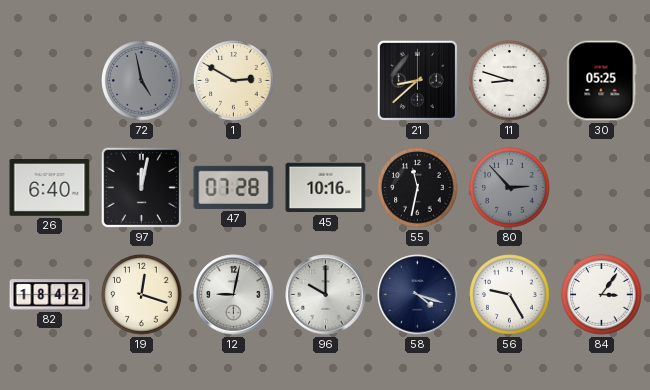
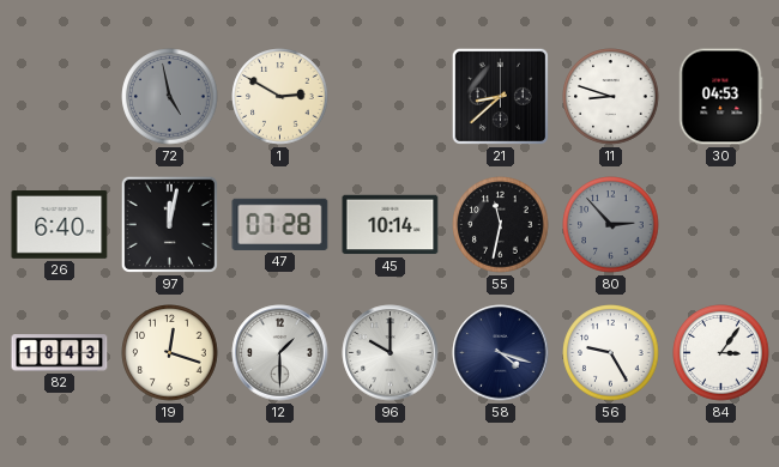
30: 05:25 -> 04:53 (721, 97)
45: 10:16 -> 10:14 (391, 225)
82: 18:42 -> 18:43 (60, 353)
12: 9:02 -> 1:30 (280, 353)
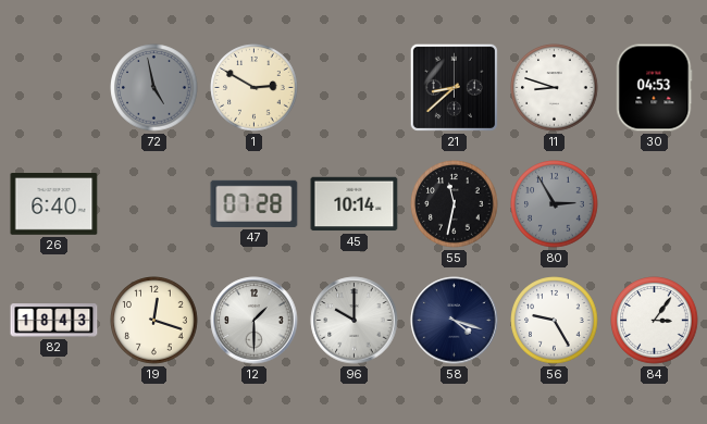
97: 12:02 -> none (169, 224)
80: 2:53 -> 2:55 (555, 204)
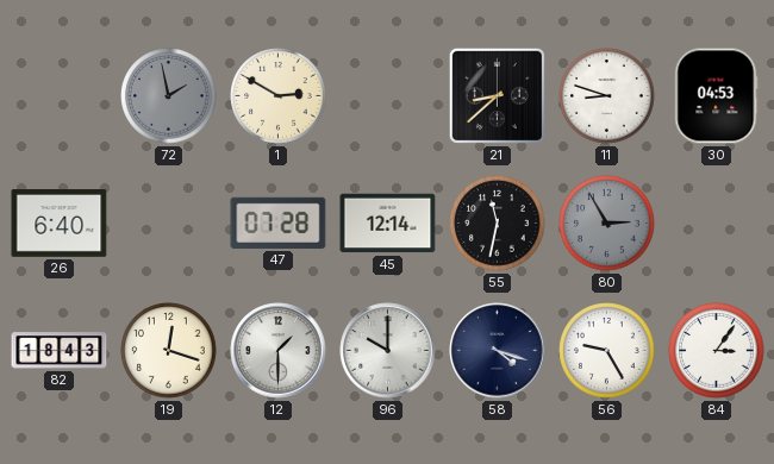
72: 4:58 -> 1:58 (169, 96)
45: 10:14 -> 12:14 (388, 224)
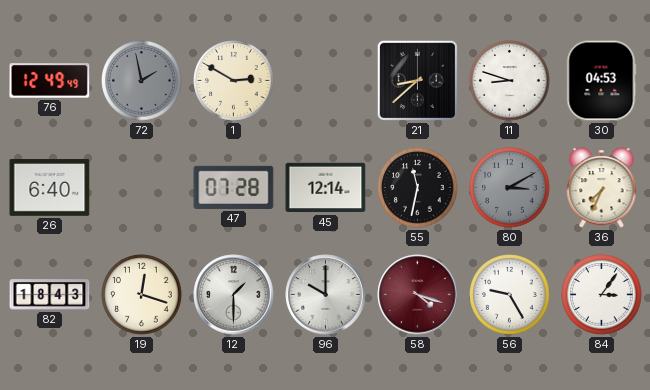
76: none -> 12:49 (50, 81)
80: 2:55 -> 3:10 (510, 188)
36: none -> 7:34 (602, 188)
58 dial: navy -> burgundy (418, 295)
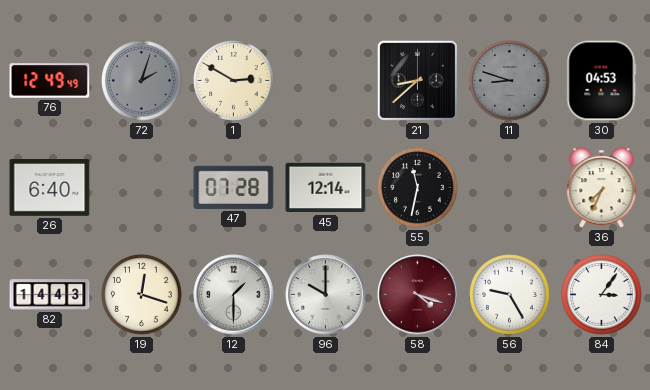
72: 1:58 -> 2:03 (142, 81)
11 dial: white -> grey (510, 81)
80: 3:10 -> none (510, 188)
82: 18:43 -> 14:43 (50, 295)
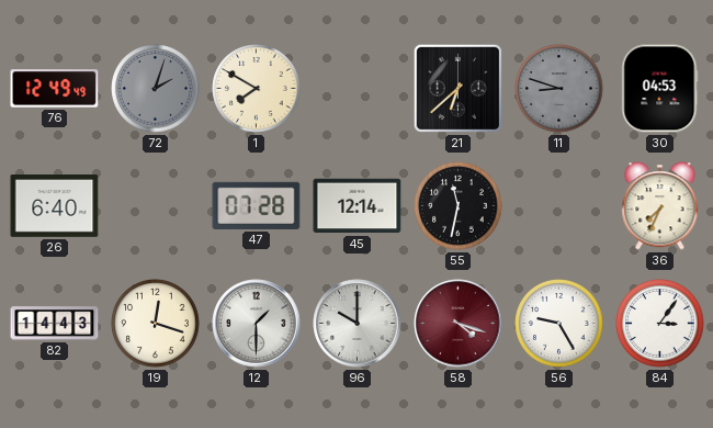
1: 2:50 -> 7:50 (257, 89)
21: 8:38 -> 6:38 (457, 88)
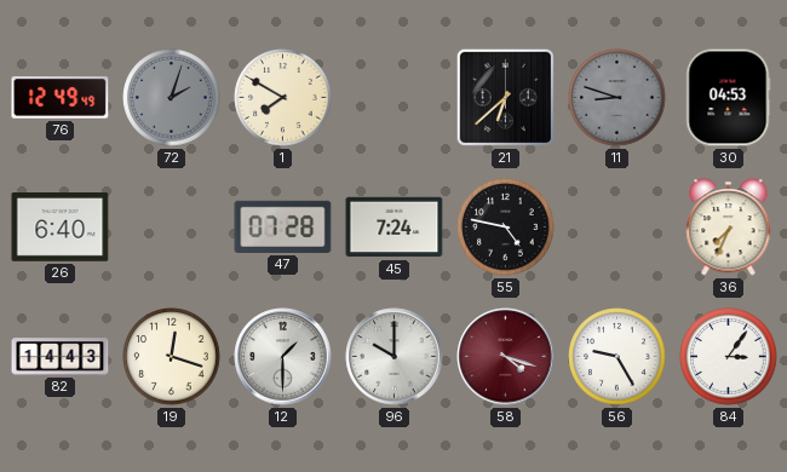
45: 12:14 -> 7:24 (395, 228)
55: 11:32 -> 4:47 (506, 228)
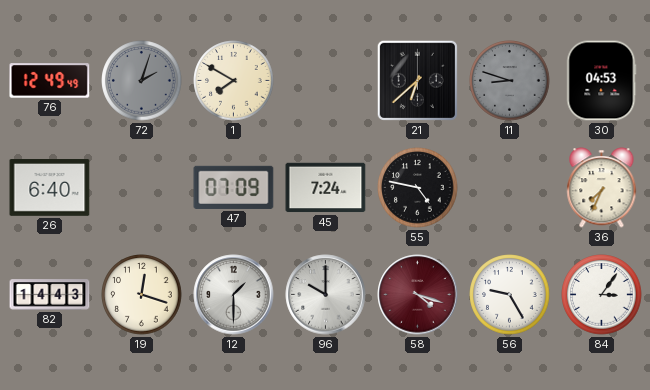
47: 07:28 -> 07:09 (234, 187)
